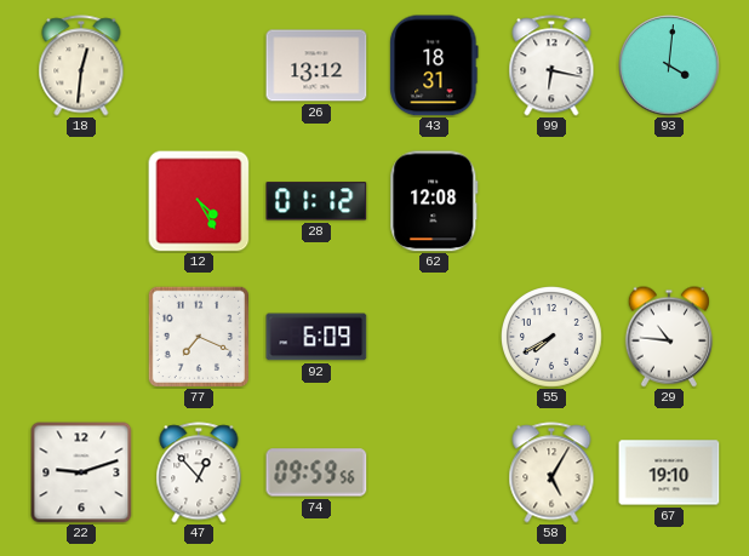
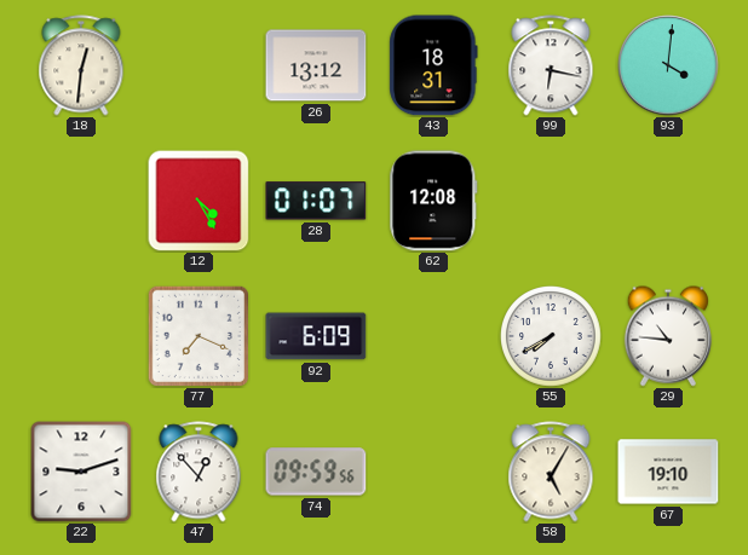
28: 01:12 -> 01:07 (316, 201)
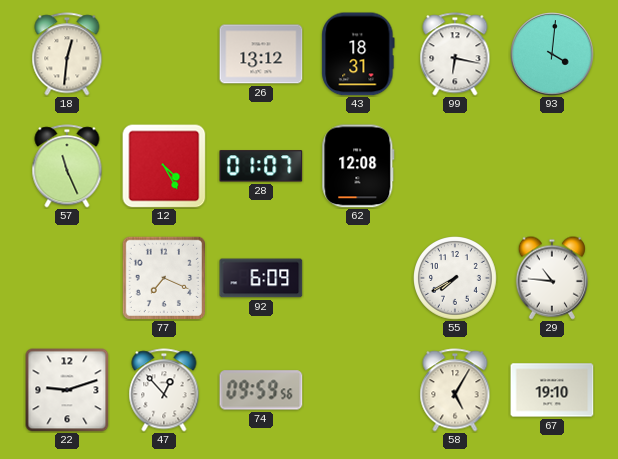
57: none -> 11:26 (67, 166)
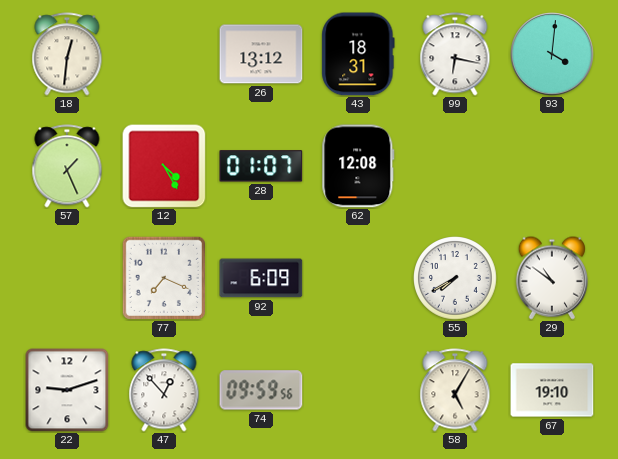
57: 11:26 -> 1:26 (67, 166)
29: 10:46 -> 10:51 (551, 278)
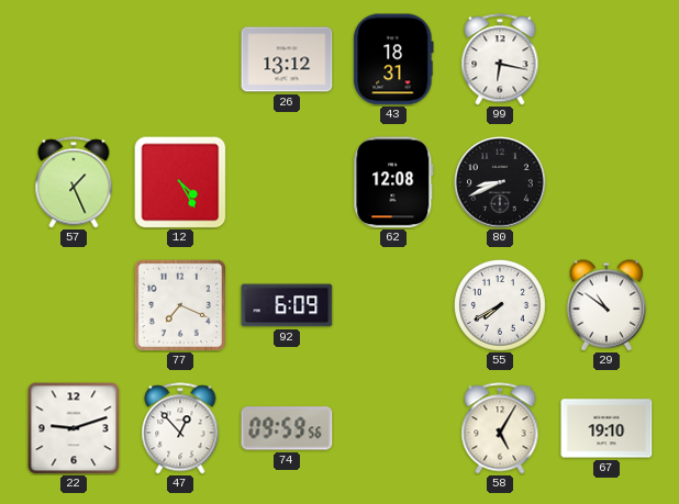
18: 12:31 -> none (67, 54)
93: 4:01 -> none (552, 54)
28: 01:07 -> none (261, 166)
80: none -> 8:41 (500, 182)
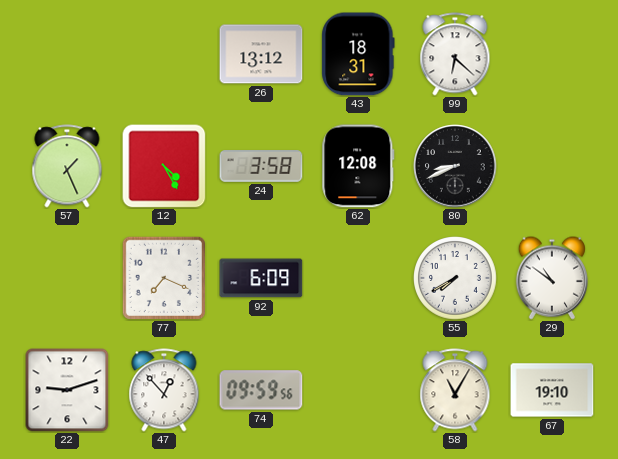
99: 6:17 -> 6:22 (455, 54)
24: none -> 3:58 (261, 166)
58: 5:05 -> 11:05 (455, 390)
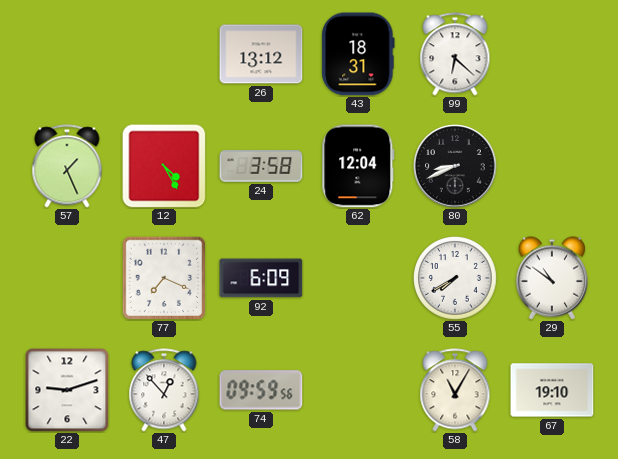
62: 12:08 -> 12:04 (358, 166)
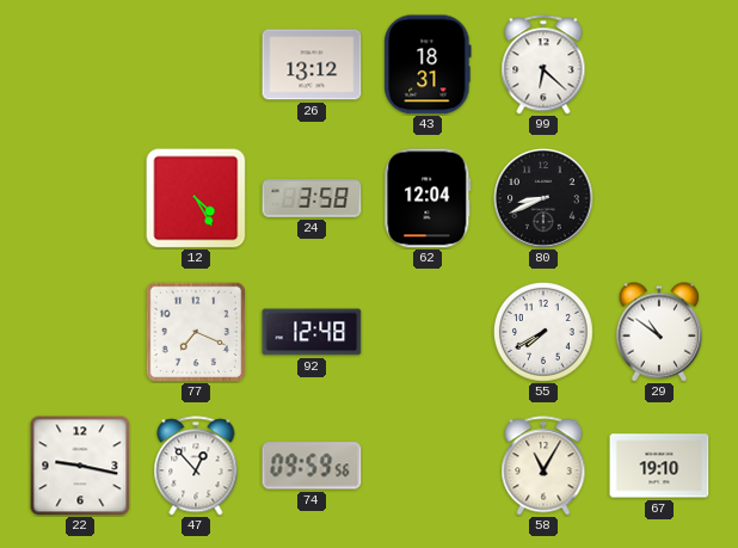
57: 1:26 -> none (67, 166)
92: 6:09 -> 12:48 (312, 332)
22: 9:12 -> 9:17 (80, 466)
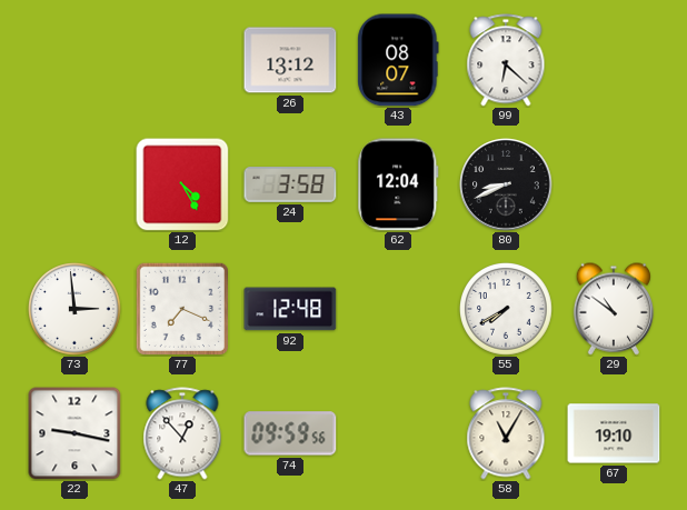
43: 18:31 -> 08:07 (398, 60)
73: none -> 2:59 (76, 310)
